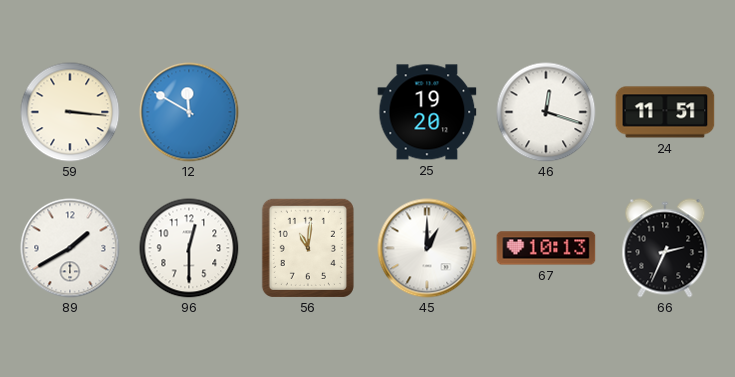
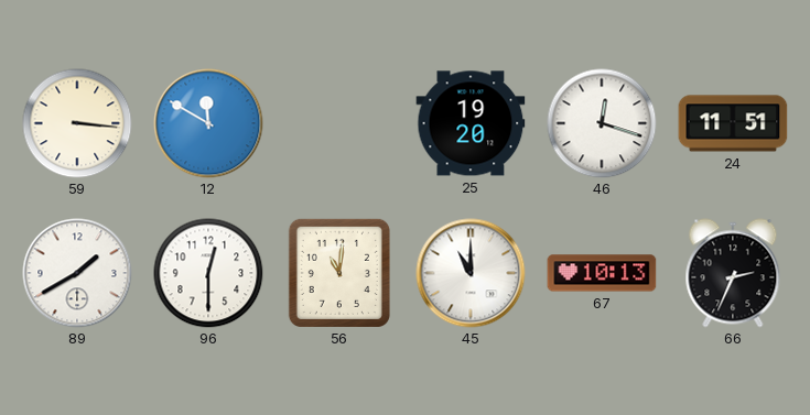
45: 1:00 -> 11:00 (471, 273)
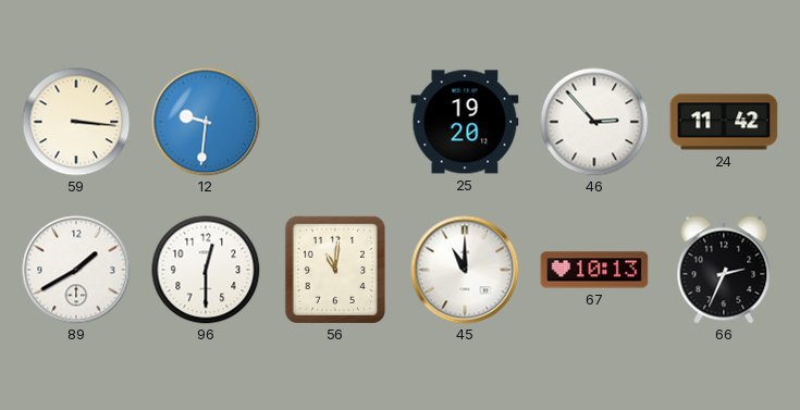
12: 11:50 -> 9:31 (206, 122)
46: 12:18 -> 2:53 (594, 122)
24: 11:51 -> 11:42 (724, 122)
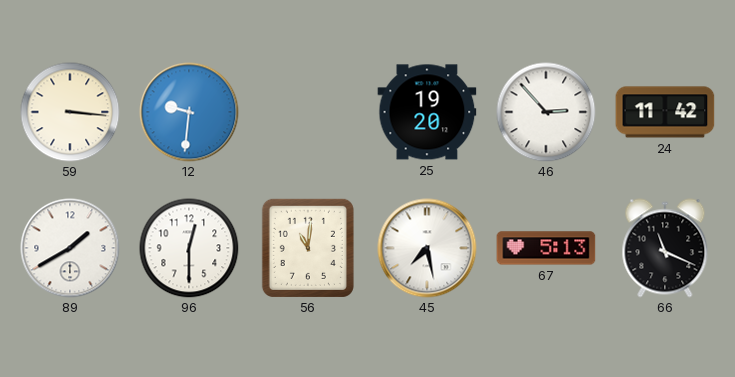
45: 11:00 -> 7:28 (427, 248)
67: 10:13 -> 5:13 (546, 248)
66: 2:34 -> 11:19 (665, 248)
